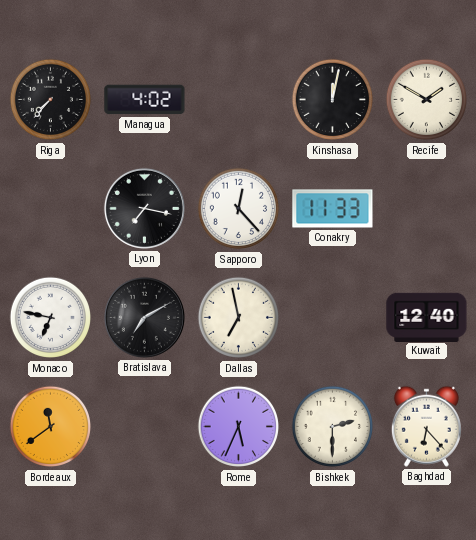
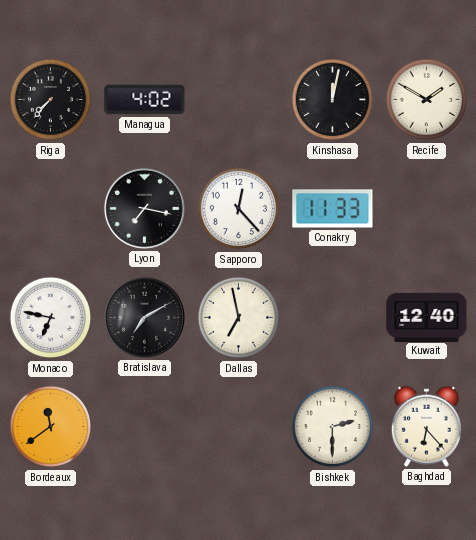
Rome: 5:34 -> none (239, 427)
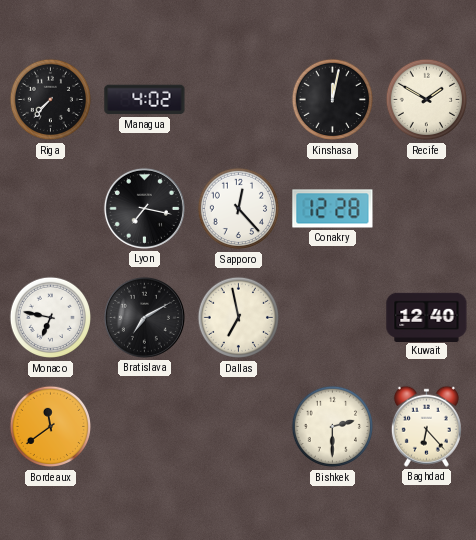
Conakry: 11:33 -> 12:28 (333, 209)
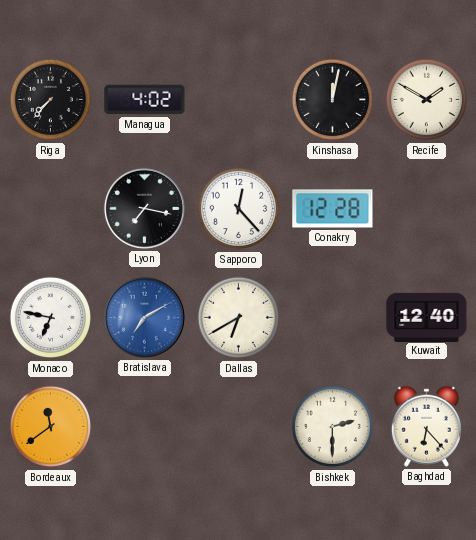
Bratislava dial: black -> blue (144, 317)
Dallas: 6:58 -> 6:40 (239, 318)
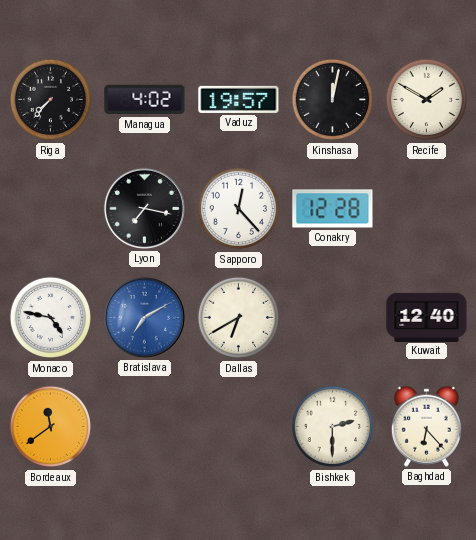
Vaduz: none -> 19:57 (239, 99)
Monaco: 6:47 -> 4:47 (51, 318)
